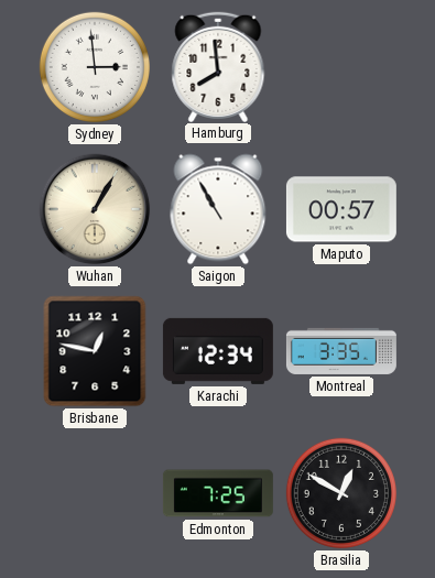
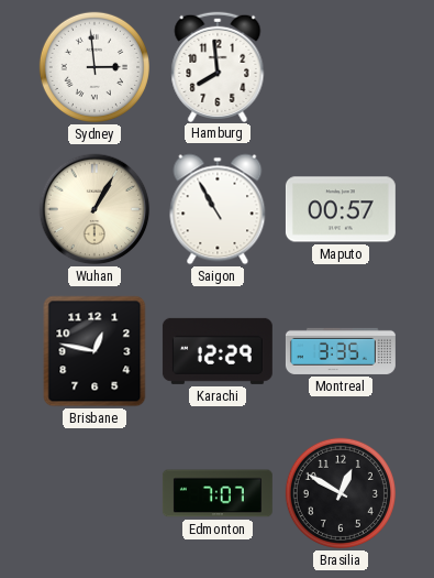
Karachi: 12:34 -> 12:29 (218, 351)
Edmonton: 7:25 -> 7:07 (218, 493)
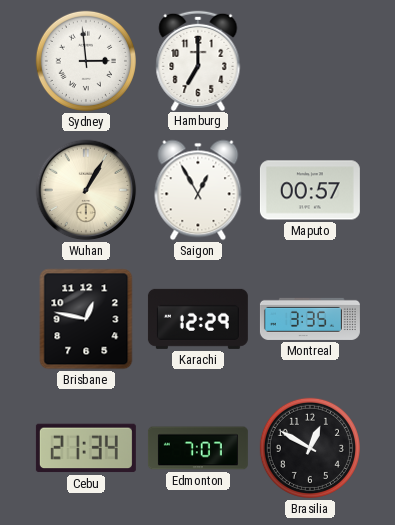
Hamburg: 7:59 -> 7:00 (198, 60)
Saigon: 10:55 -> 12:55 (198, 190)
Cebu: none -> 21:34 (86, 448)
